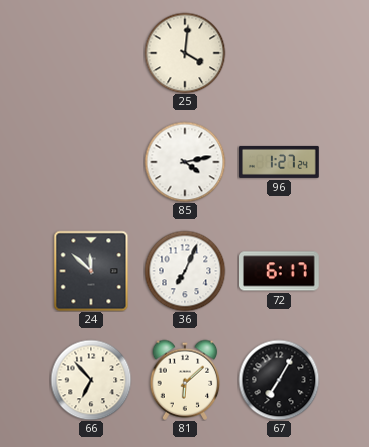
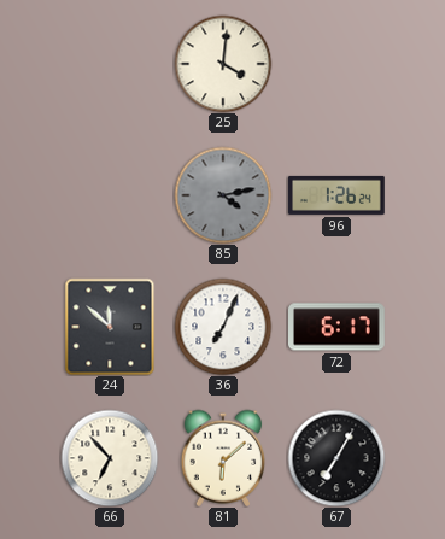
85 dial: white -> grey (223, 195)
96: 1:27 -> 1:26 (336, 195)
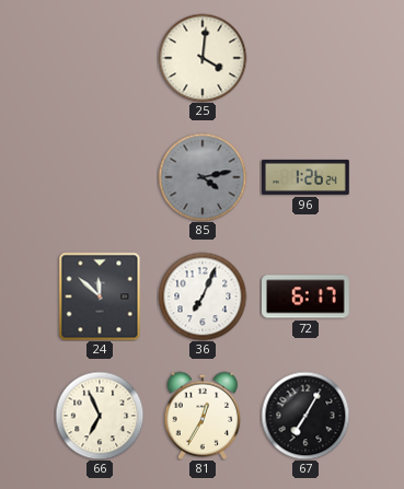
66: 6:53 -> 6:56 (100, 416)
81: 6:08 -> 12:35 (203, 416)
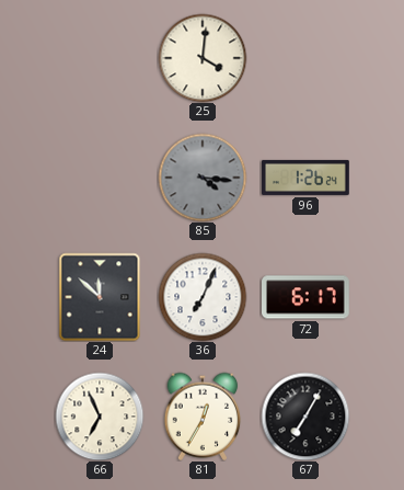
85: 4:13 -> 4:16 (203, 178)
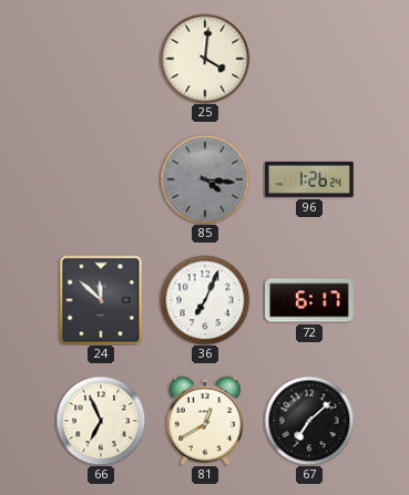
81: 12:35 -> 12:40 (205, 421)
67: 7:05 -> 7:08 (309, 421)
